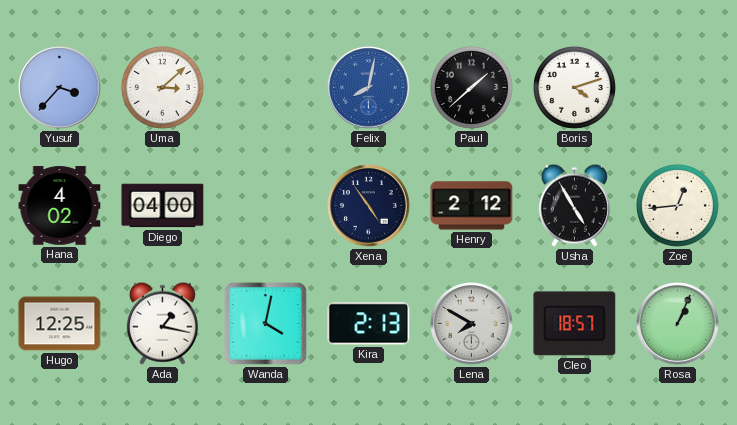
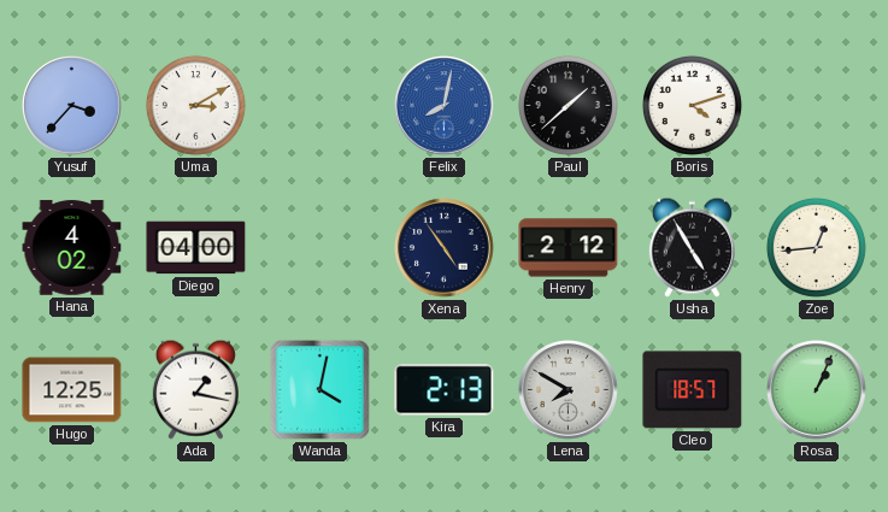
Uma: 3:08 -> 3:10 (195, 105)
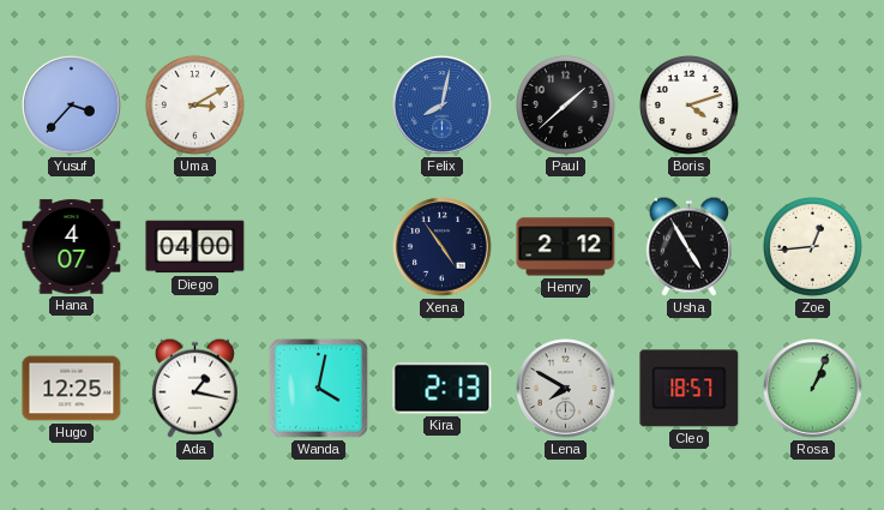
Hana: 4:02 -> 4:07 (72, 247)
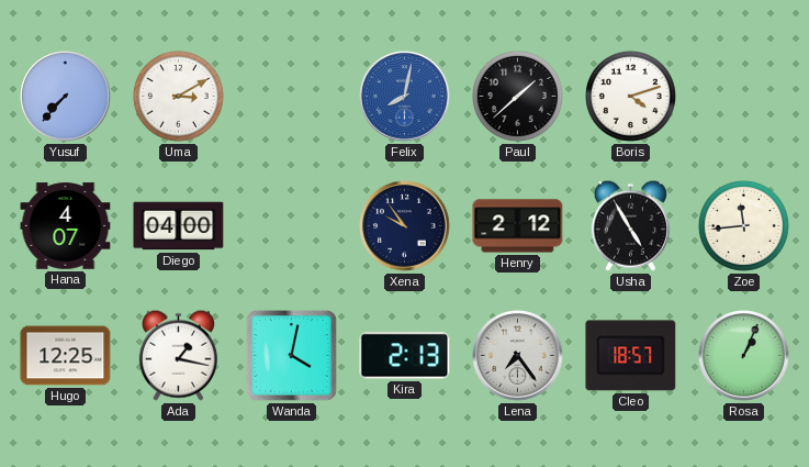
Yusuf: 3:37 -> 7:37 (66, 97)
Xena: 4:54 -> 9:54 (405, 226)
Zoe: 12:44 -> 11:44 (743, 225)
Lena: 7:50 -> 7:24 (518, 356)
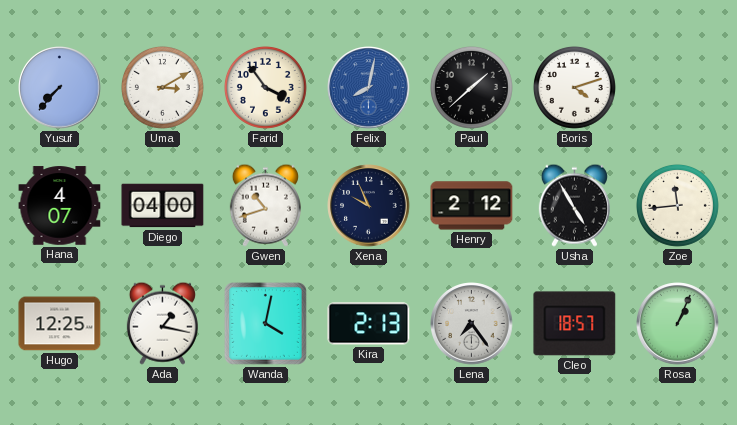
Farid: none -> 3:54 (265, 87)
Gwen: none -> 10:42 (265, 205)
Xena: 9:54 -> 9:56 (369, 206)
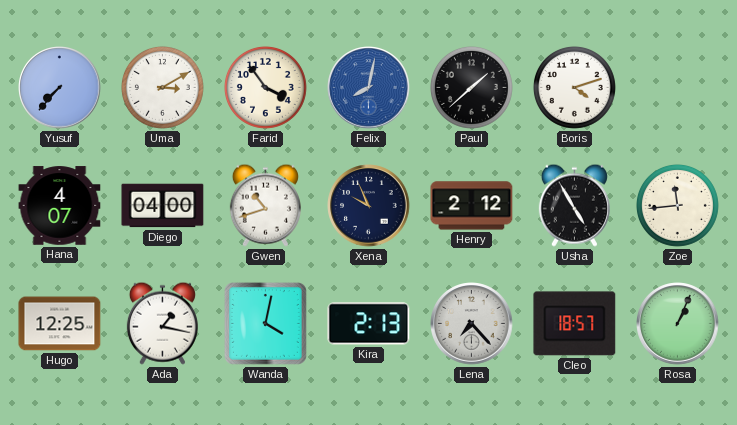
Lena: 7:24 -> 7:23 (472, 324)
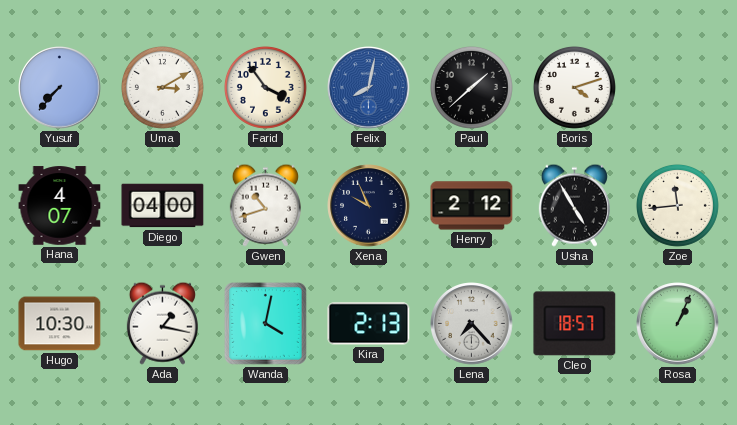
Hugo: 12:25 -> 10:30 (60, 324)
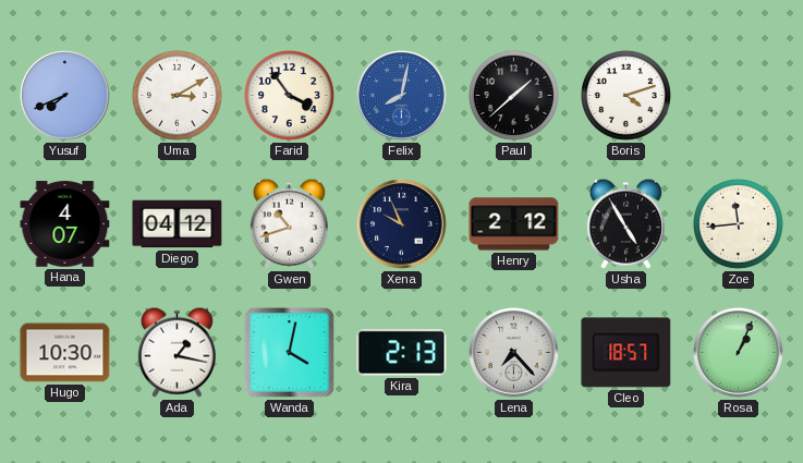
Yusuf: 7:37 -> 7:41 (65, 96)
Diego: 04:00 -> 04:12 (178, 224)
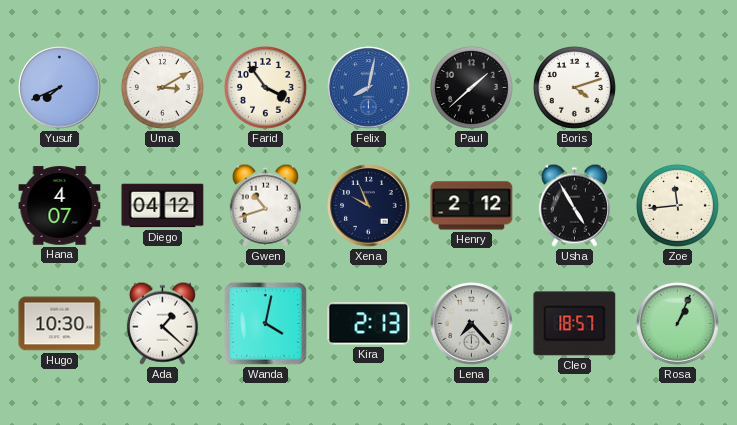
Ada: 1:17 -> 1:22 (162, 323)
